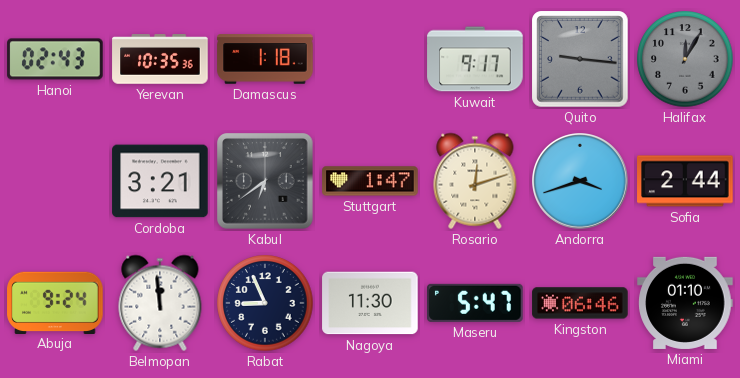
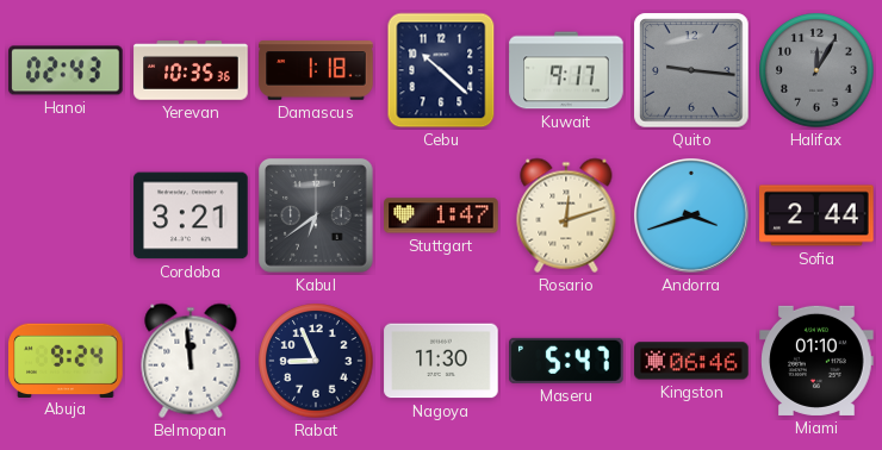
Cebu: none -> 10:22 (441, 70)
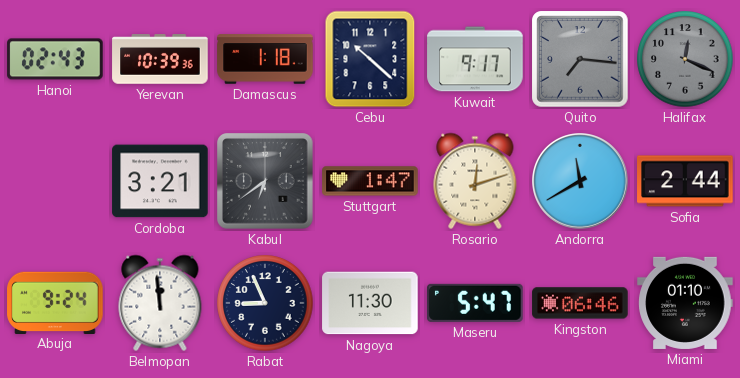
Yerevan: 10:35 -> 10:39 (160, 59)
Quito: 9:16 -> 7:16 (580, 59)
Halifax: 12:05 -> 12:19 (685, 59)
Andorra: 3:42 -> 11:40 (581, 182)
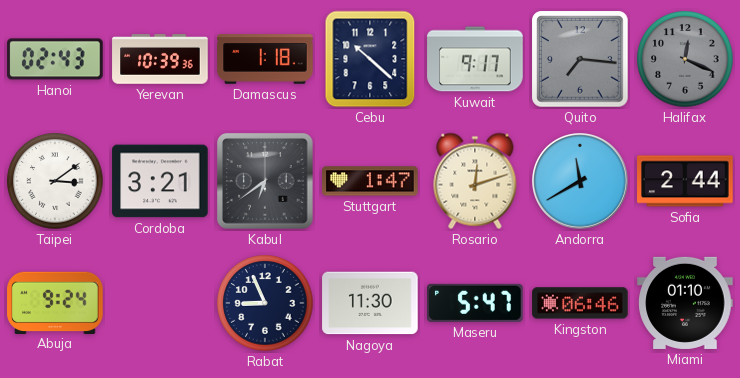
Taipei: none -> 3:09 (55, 181)
Belmopan: 11:59 -> none (160, 303)
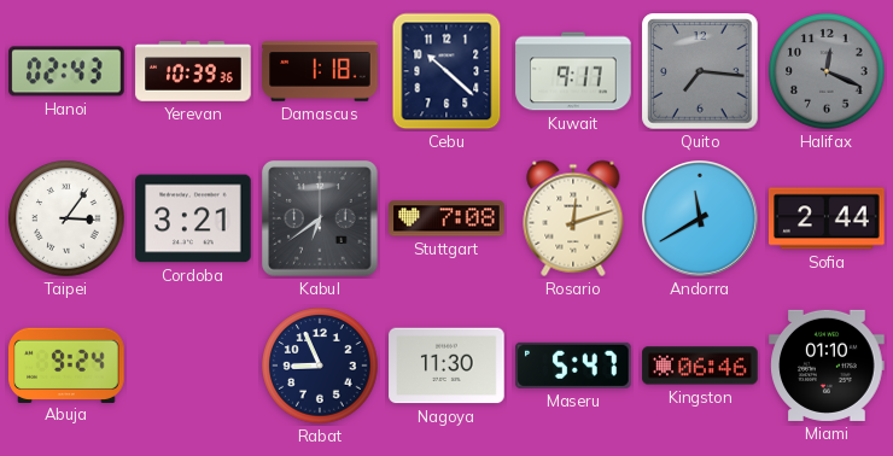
Taipei: 3:09 -> 3:06 (66, 218)
Stuttgart: 1:47 -> 7:08 (446, 218)
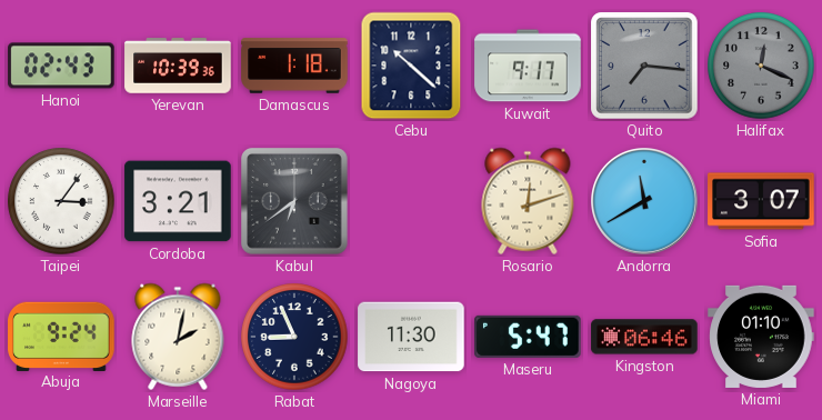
Stuttgart: 7:08 -> none (446, 218)
Sofia: 2:44 -> 3:07 (761, 201)
Marseille: none -> 2:02 (178, 337)
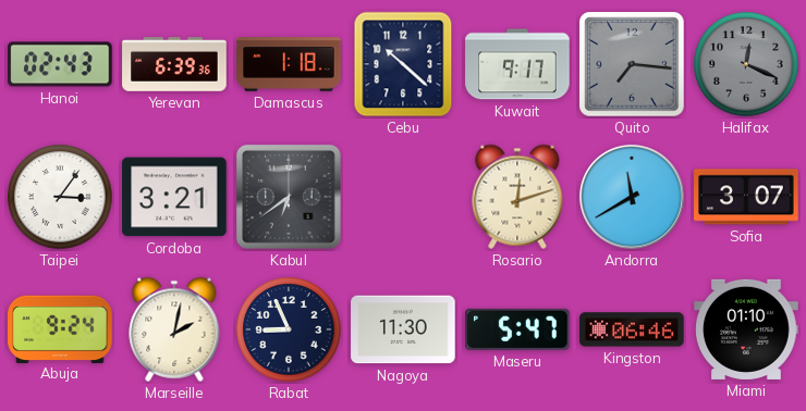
Yerevan: 10:39 -> 6:39 (174, 64)
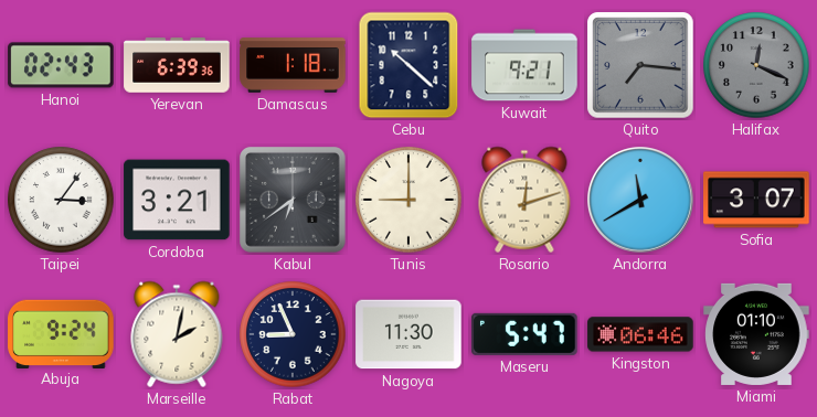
Kuwait: 9:17 -> 9:21 (524, 65)
Tunis: none -> 9:00 (408, 200)
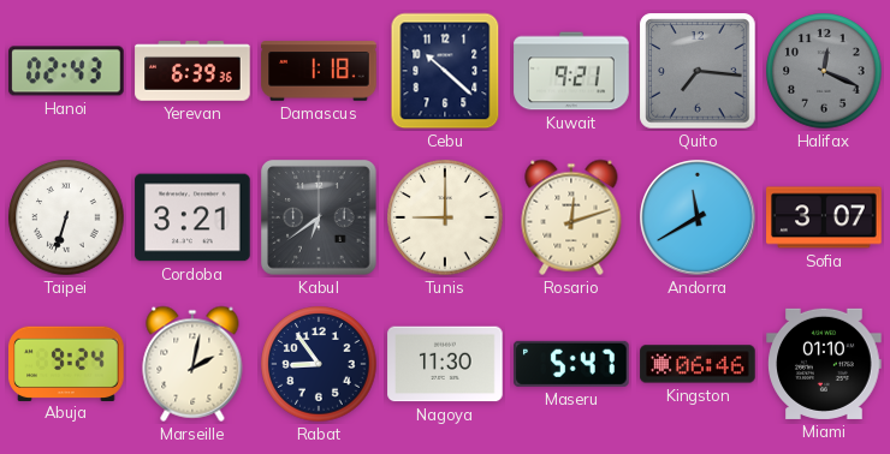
Taipei: 3:06 -> 6:33 (66, 217)
Rabat: 8:56 -> 8:54 (319, 364)
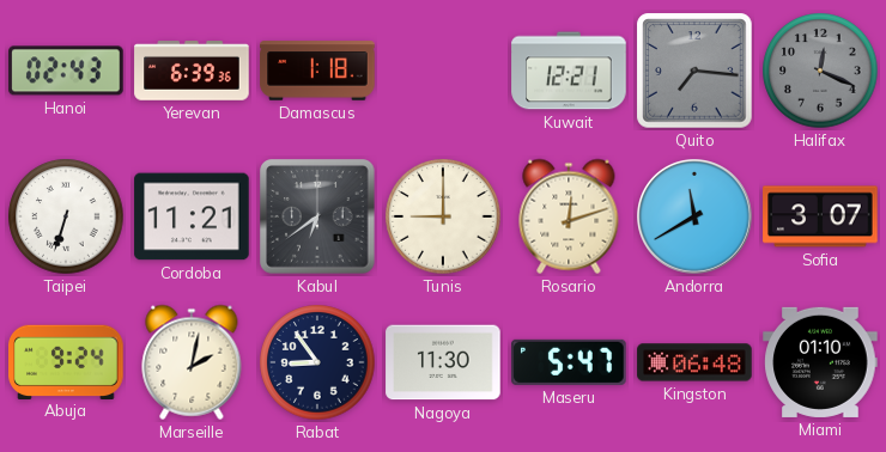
Cebu: 10:22 -> none (445, 71)
Kuwait: 9:21 -> 12:21 (569, 71)
Cordoba: 3:21 -> 11:21 (192, 216)
Kingston: 06:46 -> 06:48 (694, 362)
